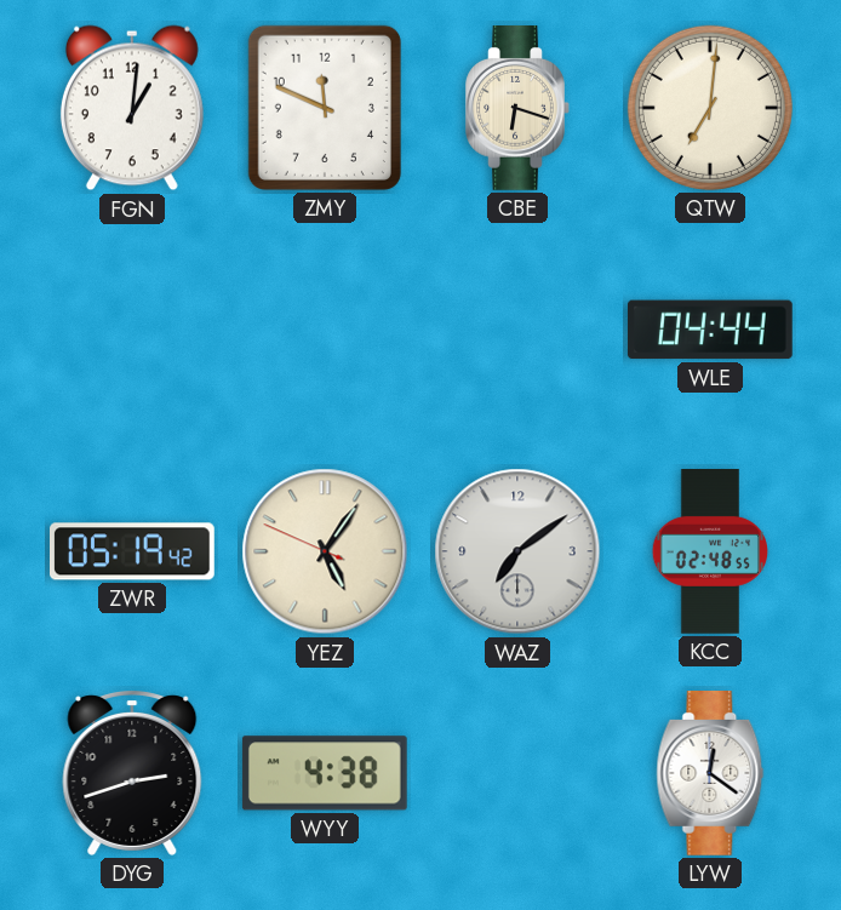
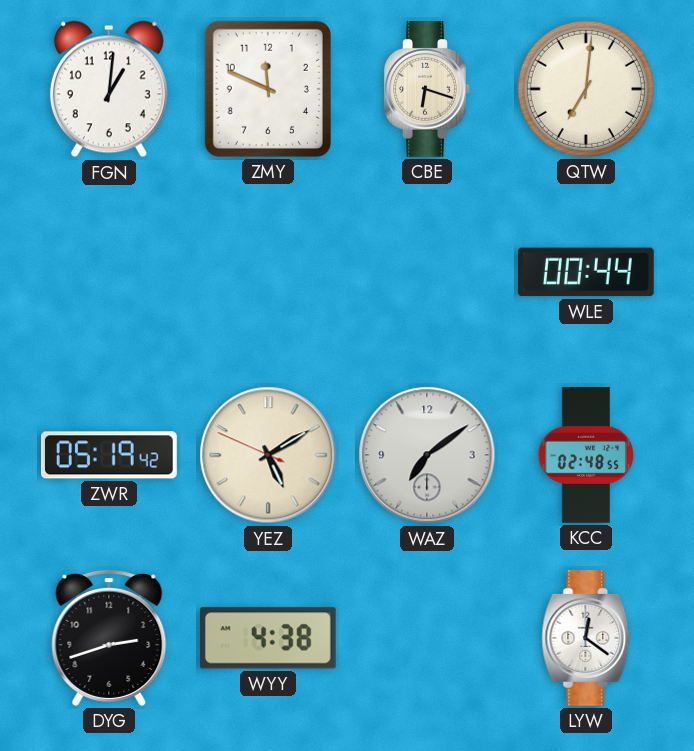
WLE: 04:44 -> 00:44 (586, 272)
YEZ: 5:05 -> 5:09 (268, 455)
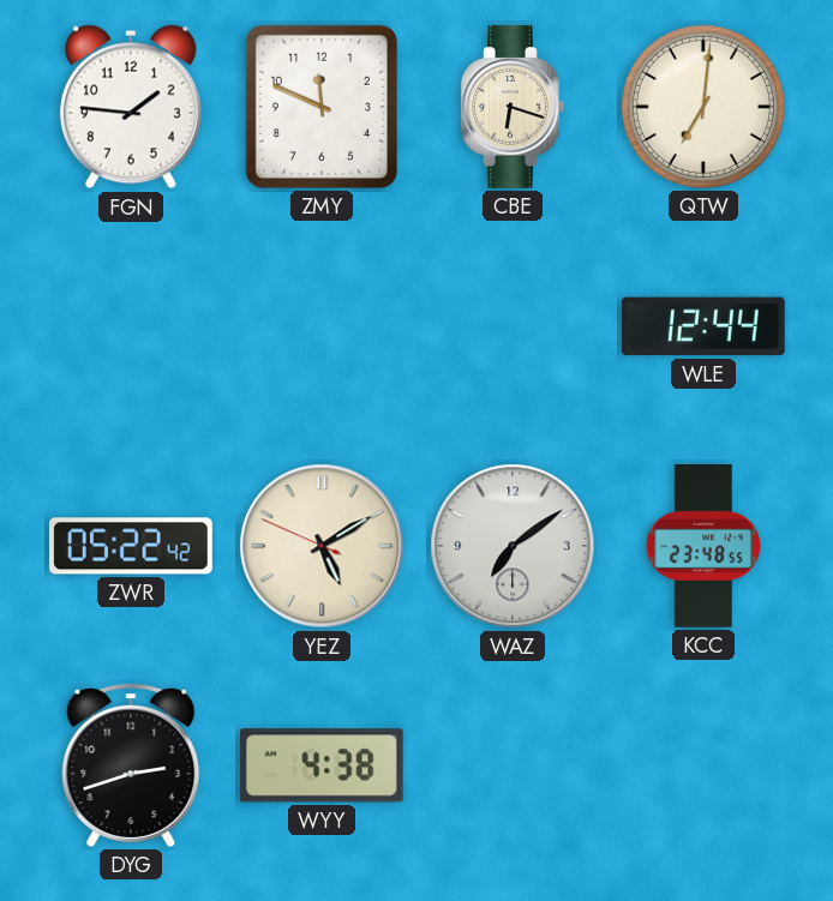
FGN: 1:01 -> 1:46 (131, 107)
WLE: 00:44 -> 12:44 (703, 326)
ZWR: 05:19 -> 05:22 (132, 546)
KCC: 02:48 -> 23:48 (702, 546)
LYW: 12:21 -> none (586, 639)
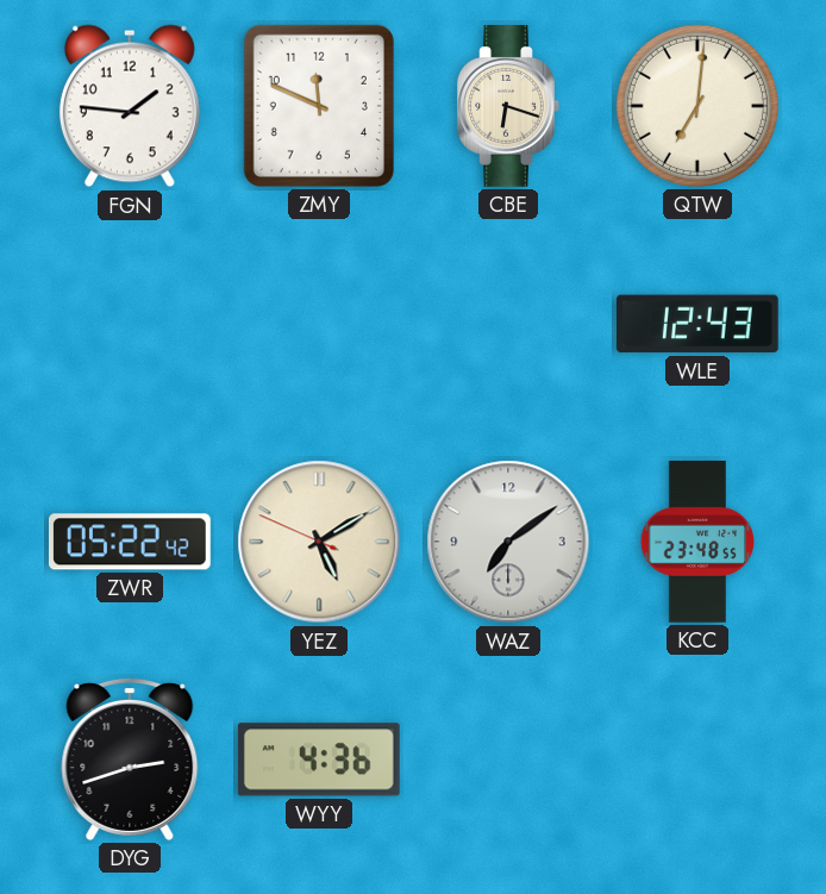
WLE: 12:44 -> 12:43 (697, 324)
WYY: 4:38 -> 4:36 (319, 759)
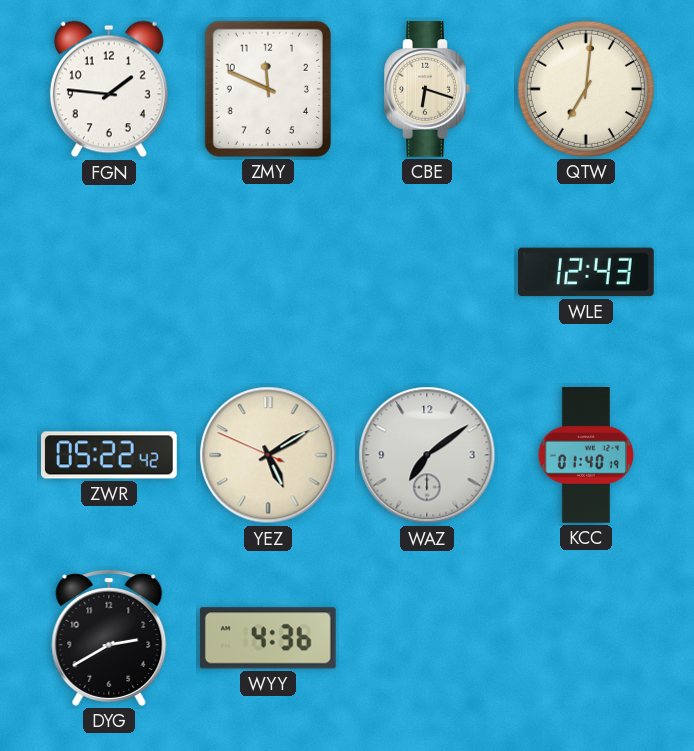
KCC: 23:48 -> 01:40 (585, 455)
DYG: 2:42 -> 2:40 (109, 638)
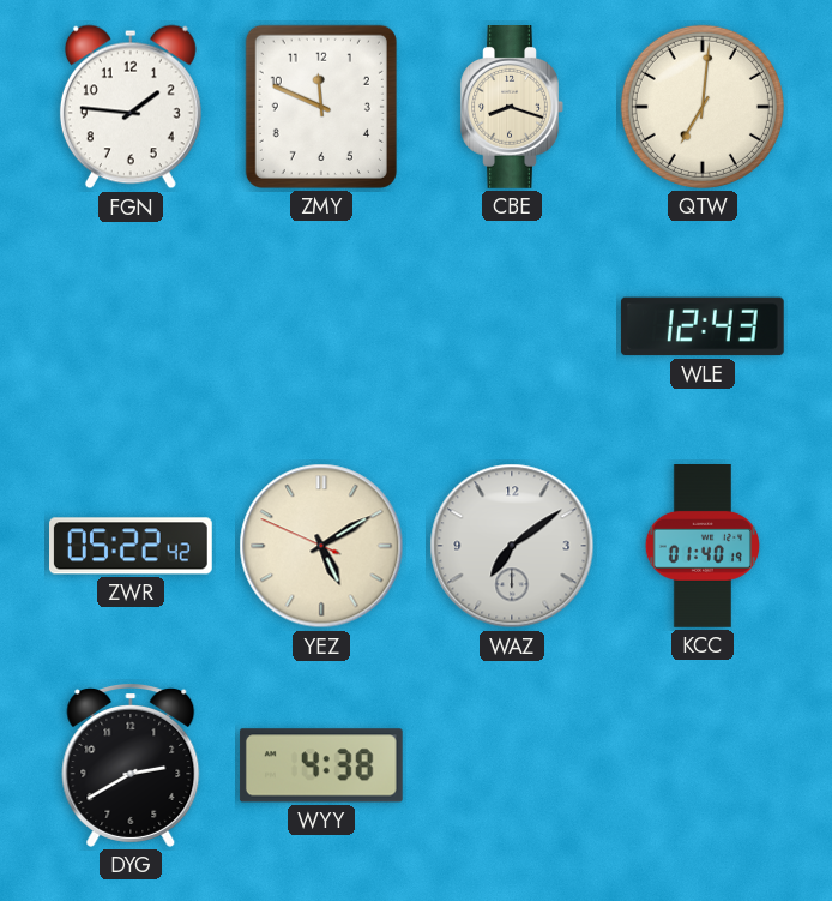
CBE: 6:18 -> 8:18 (512, 108)
WYY: 4:36 -> 4:38 (321, 765)
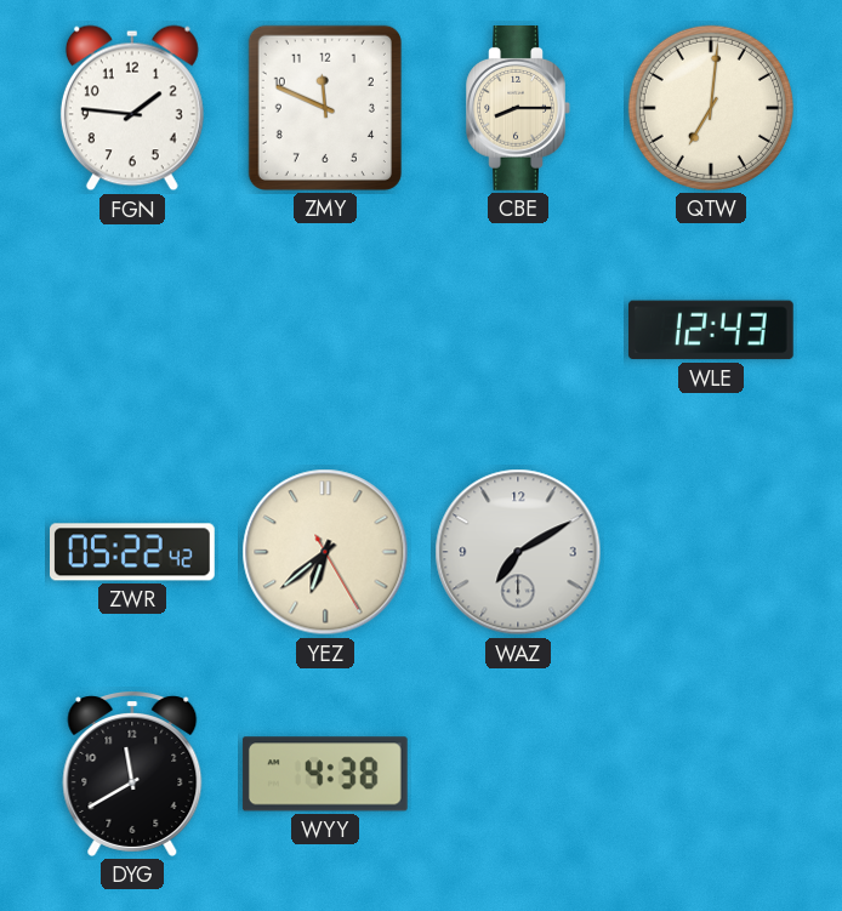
CBE: 8:18 -> 8:15 (518, 109)
YEZ: 5:09 -> 6:38 (325, 552)
WAZ: 7:09 -> 7:10 (518, 552)
KCC: 01:40 -> none (701, 546)
DYG: 2:40 -> 11:40 (132, 774)
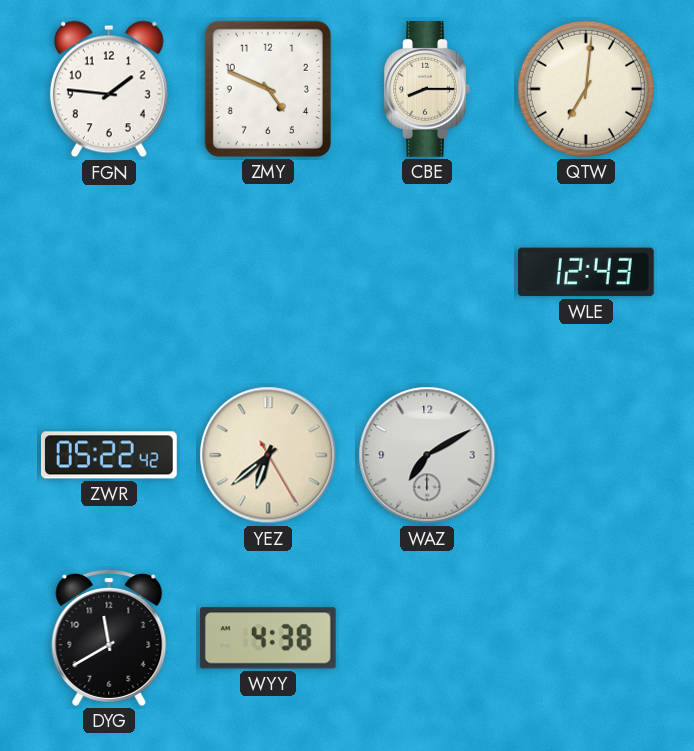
ZMY: 11:49 -> 4:49 (268, 89)
